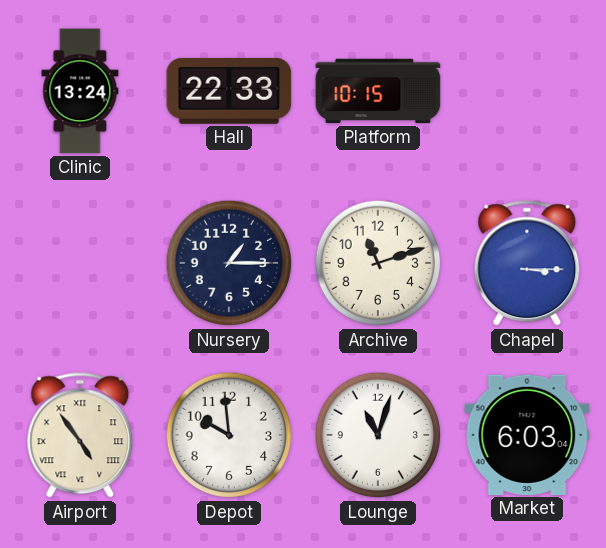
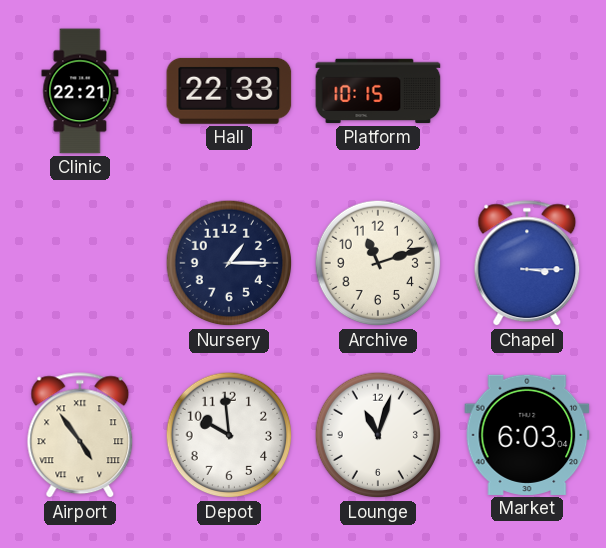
Clinic: 13:24 -> 22:21 (80, 91)
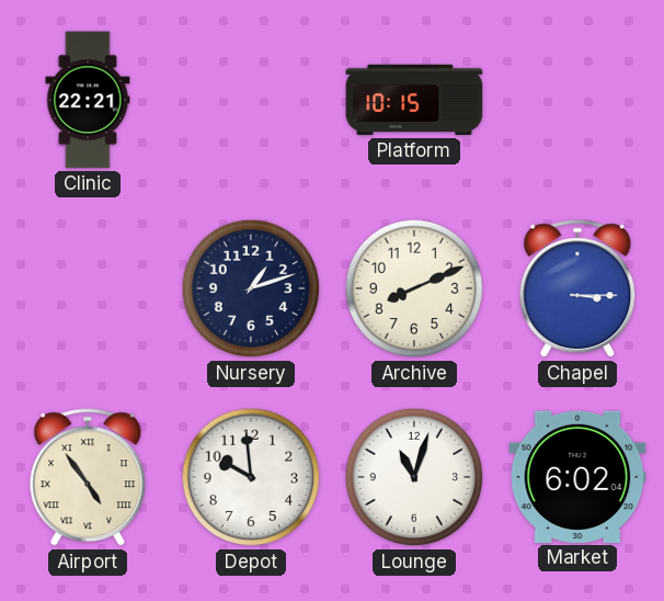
Hall: 22:33 -> none (229, 91)
Nursery: 1:15 -> 1:12 (251, 288)
Archive: 11:12 -> 8:11 (414, 288)
Market: 6:03 -> 6:02 (577, 477)
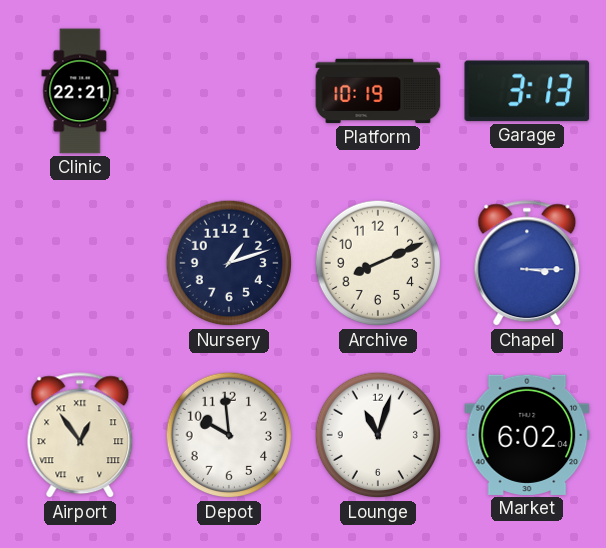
Platform: 10:15 -> 10:19 (378, 91)
Garage: none -> 3:13 (527, 91)
Airport: 4:54 -> 12:54 (80, 436)
